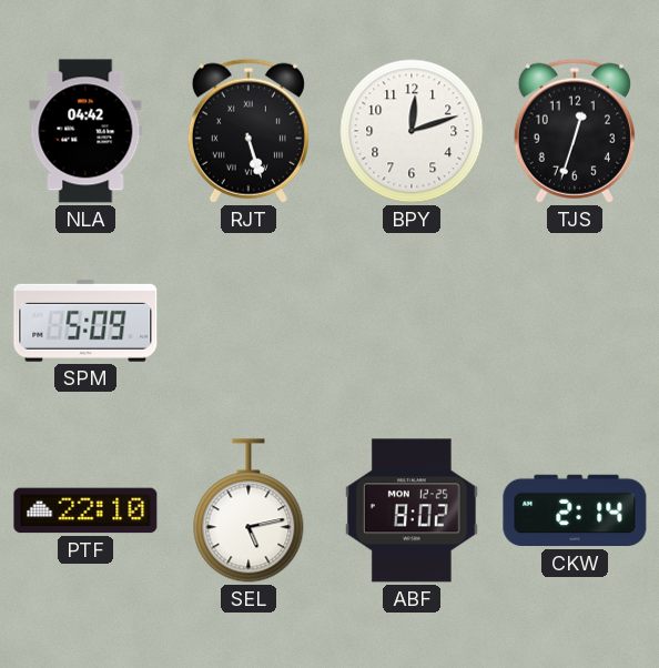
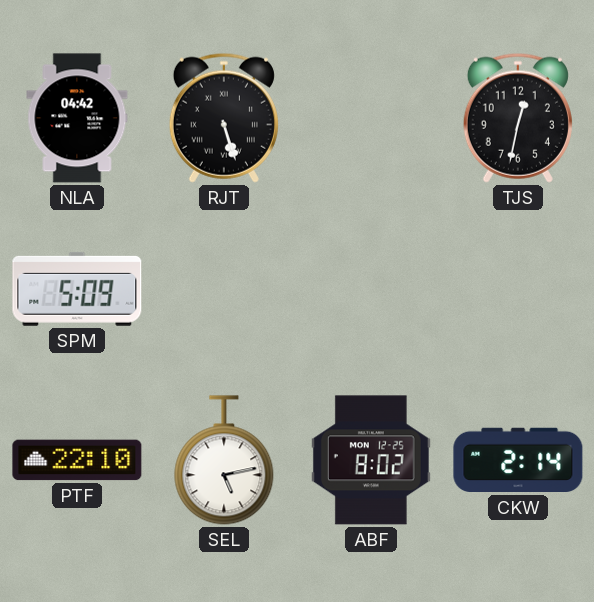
BPY: 12:12 -> none (412, 131)
TJS: 12:33 -> 12:32 (518, 118)
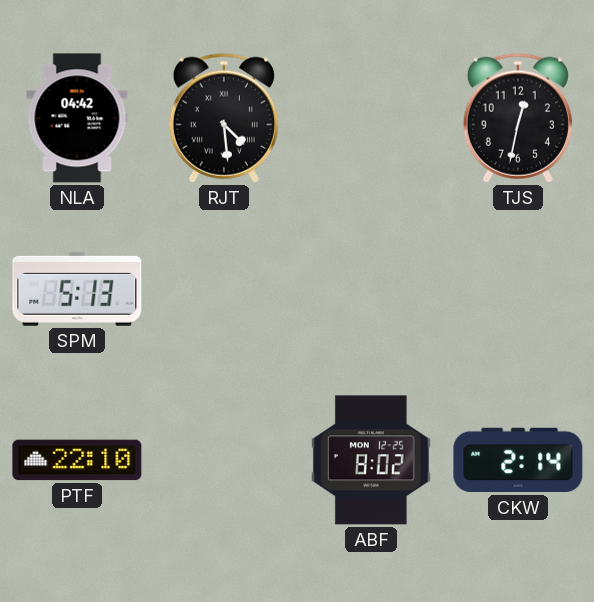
RJT: 5:27 -> 4:29 (224, 118)
SPM: 5:09 -> 5:13 (77, 289)
SEL: 5:13 -> none (224, 460)
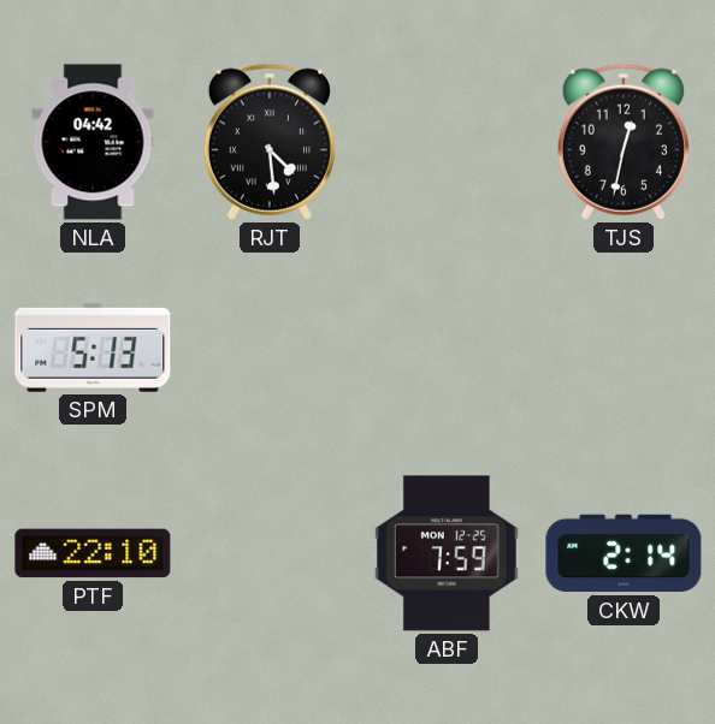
ABF: 8:02 -> 7:59 (447, 553)
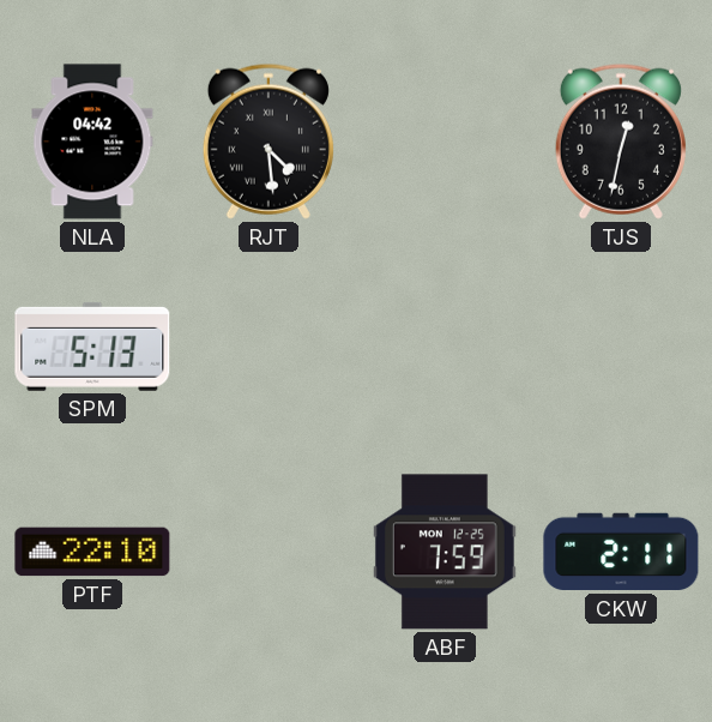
CKW: 2:14 -> 2:11 (621, 552)
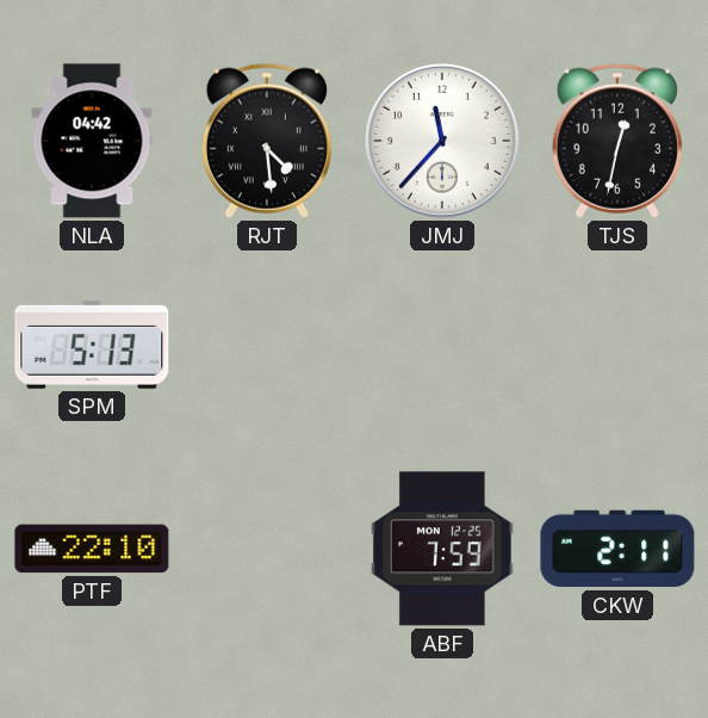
JMJ: none -> 11:37 (442, 141)
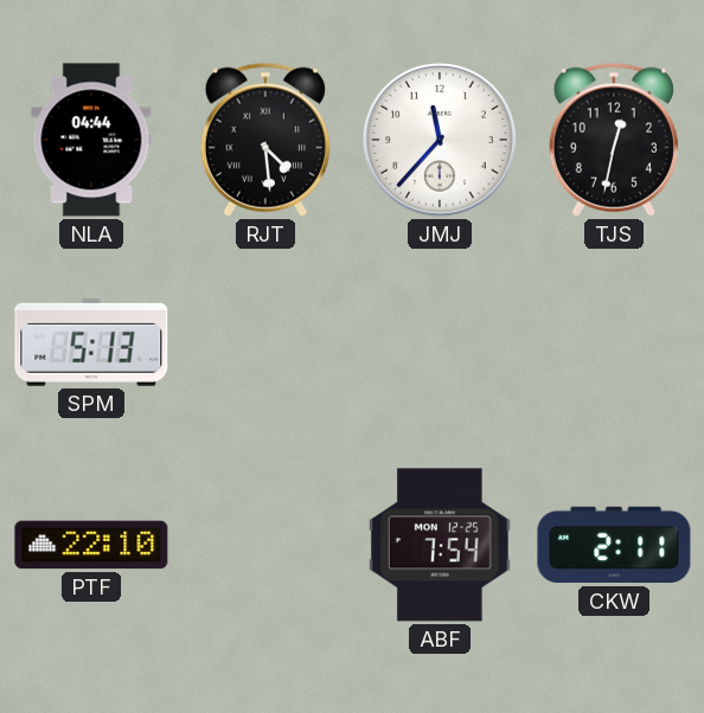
NLA: 04:42 -> 04:44 (91, 140)
ABF: 7:59 -> 7:54 (440, 545)
